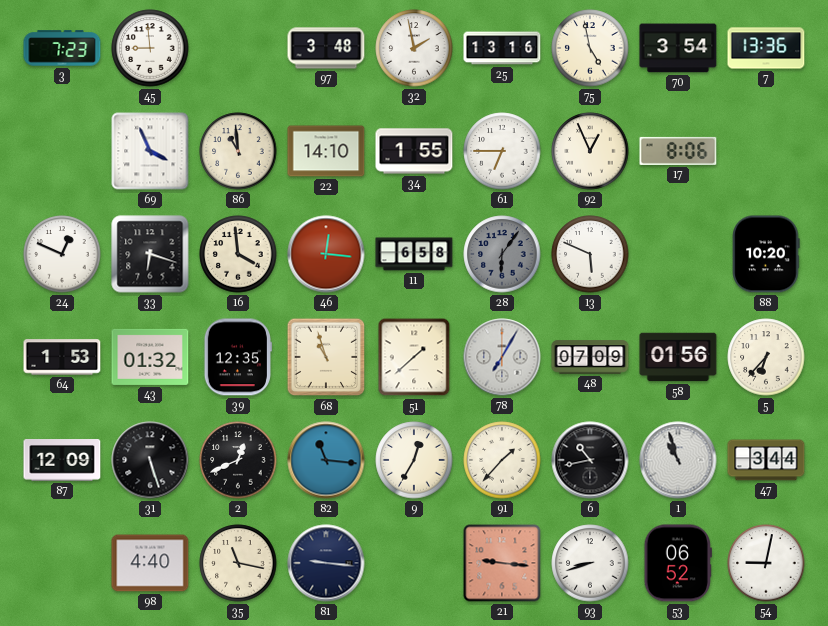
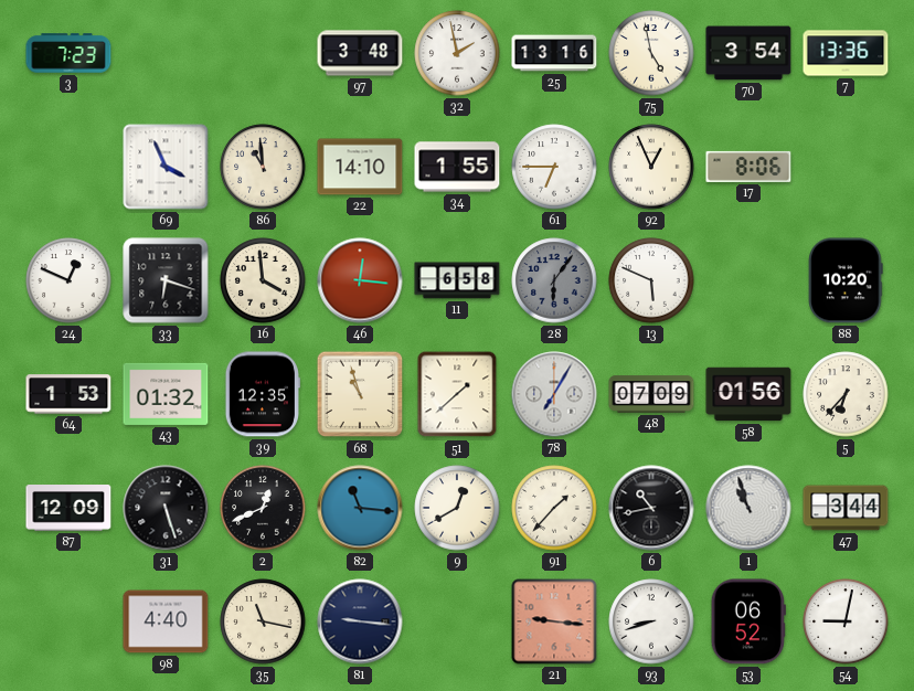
45: 8:59 -> none (150, 48)
9: 12:35 -> 12:40 (457, 508)
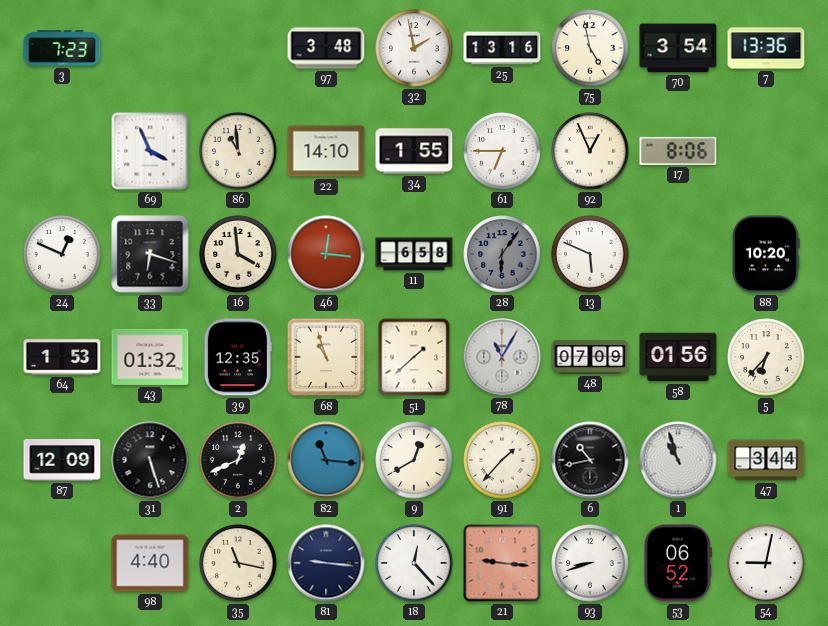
78: 7:05 -> 11:05 (502, 357)
18: none -> 12:23 (414, 563)
